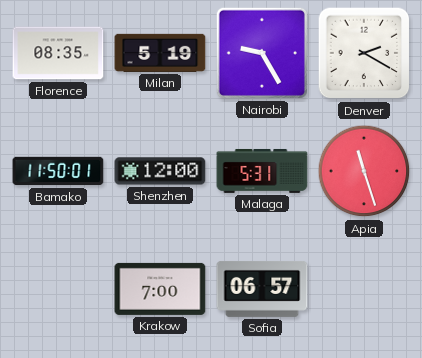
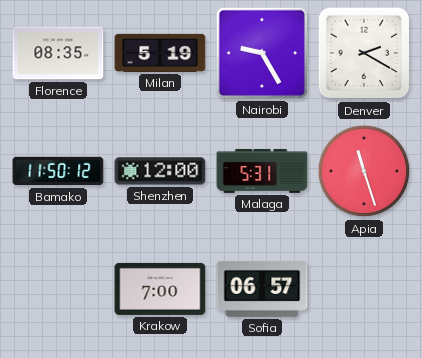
Bamako: 11:50:01 -> 11:50:12 (58, 171)
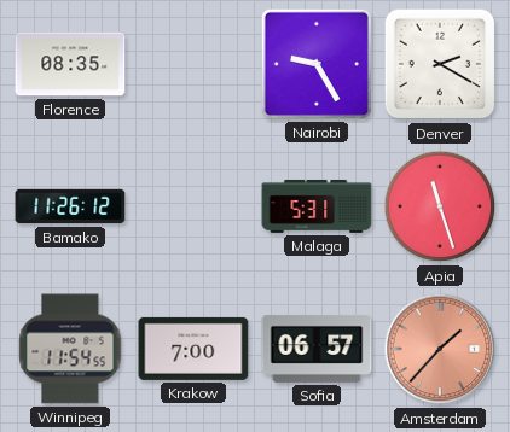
Milan: 5:19 -> none (160, 53)
Bamako: 11:50 -> 11:26 (70, 206)
Shenzhen: 12:00 -> none (160, 171)
Winnipeg: none -> 11:54 (70, 349)
Amsterdam: none -> 1:37 (440, 349)
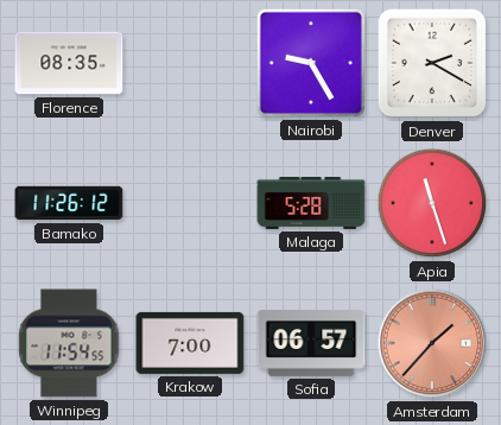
Malaga: 5:31 -> 5:28 (311, 203)
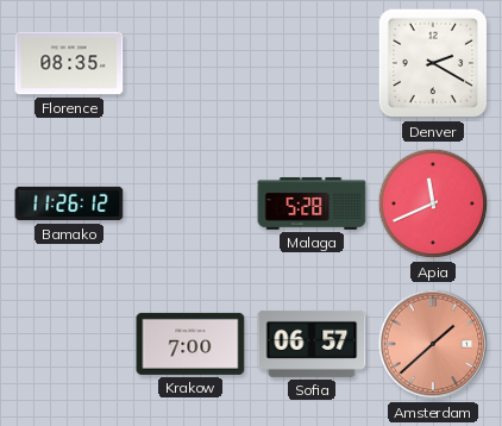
Nairobi: 9:25 -> none (311, 63)
Apia: 11:27 -> 11:41 (433, 203)
Winnipeg: 11:54 -> none (69, 343)
Amsterdam: 1:37 -> 1:38 (433, 344)
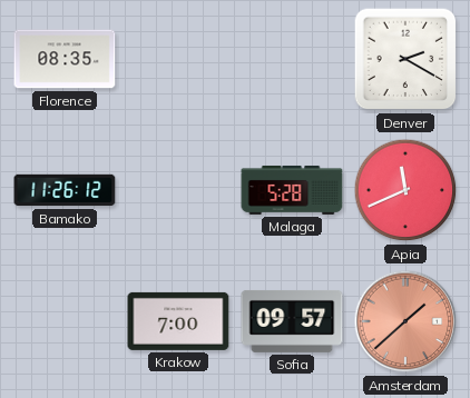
Sofia: 06:57 -> 09:57 (292, 321)
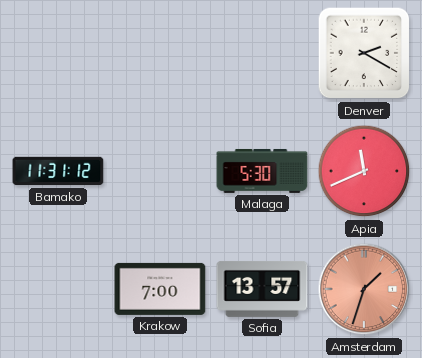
Florence: 08:35 -> none (65, 59)
Bamako: 11:26 -> 11:31 (58, 171)
Malaga: 5:28 -> 5:30 (262, 171)
Sofia: 09:57 -> 13:57 (262, 289)
Amsterdam: 1:38 -> 1:33 (364, 289)
